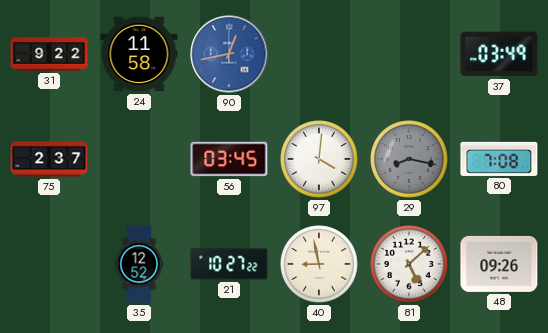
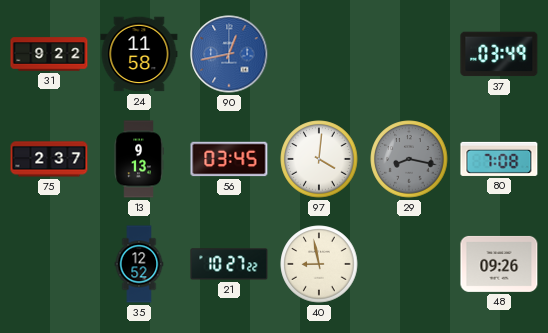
13: none -> 9:13 (139, 159)
81: 5:08 -> none (409, 264)
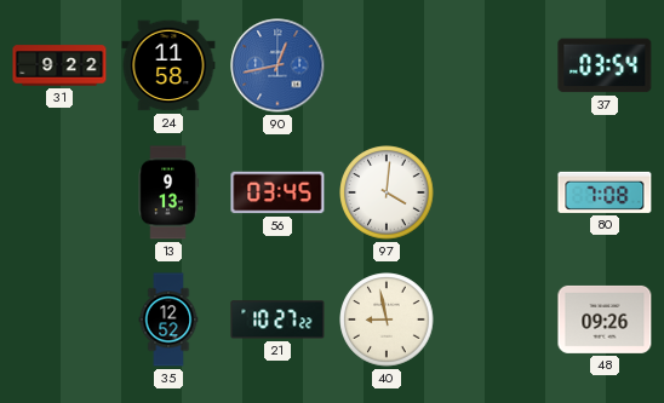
37: 03:49 -> 03:54 (605, 65)
75: 2:37 -> none (49, 159)
29: 8:17 -> none (409, 159)
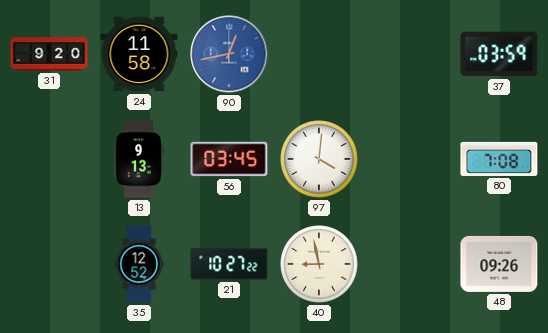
31: 9:22 -> 9:20 (49, 54)
37: 03:54 -> 03:59 (499, 54)
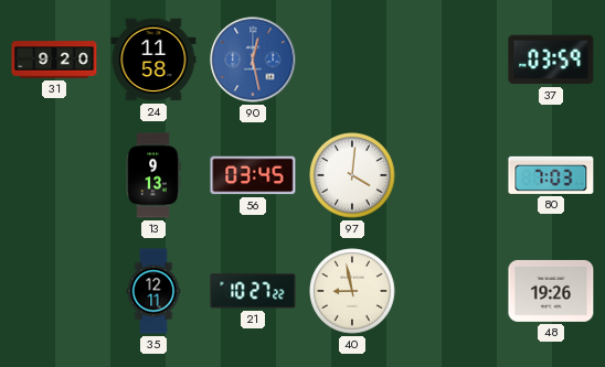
90: 12:43 -> 12:28 (253, 60)
80: 7:08 -> 7:03 (551, 175)
35: 12:52 -> 12:11 (153, 291)
48: 09:26 -> 19:26 (551, 291)
